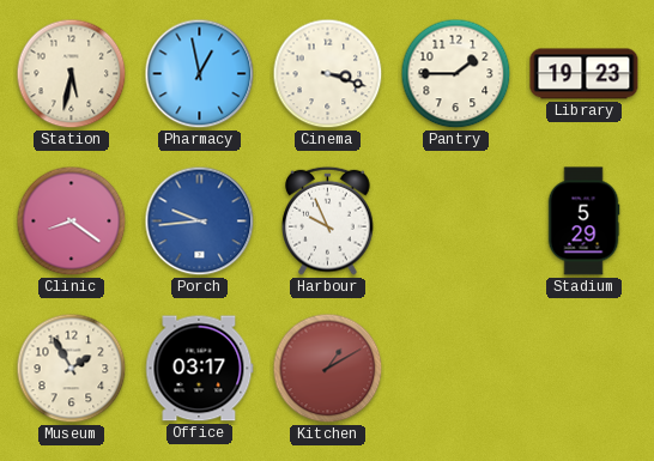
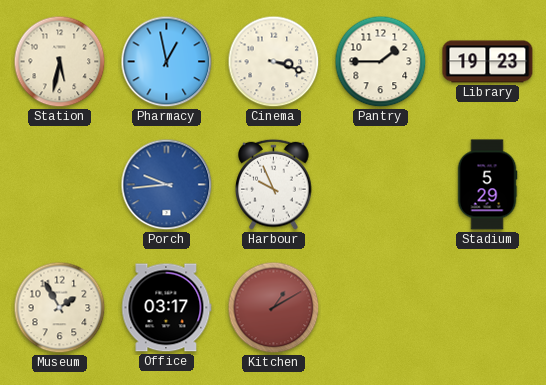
Clinic: 8:21 -> none (72, 222)
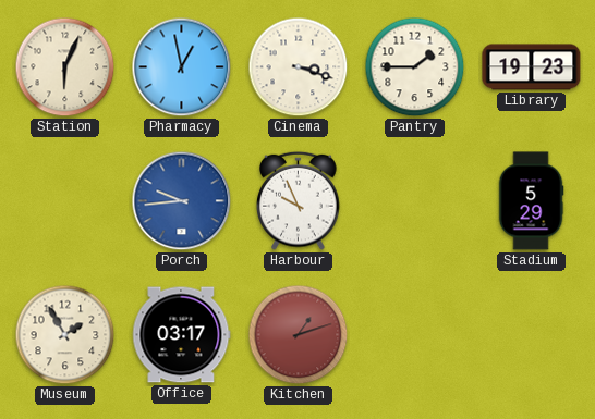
Station: 5:32 -> 6:04 (65, 67)
Kitchen: 1:10 -> 1:12 (299, 335)
